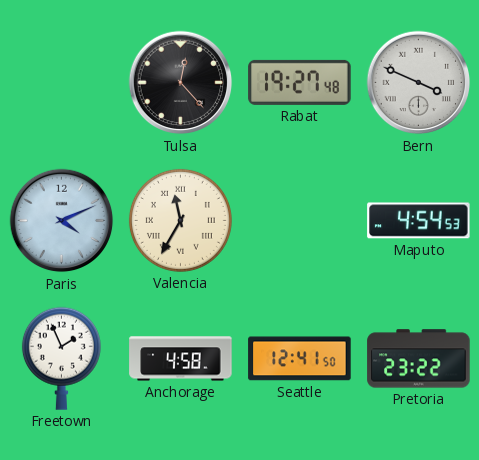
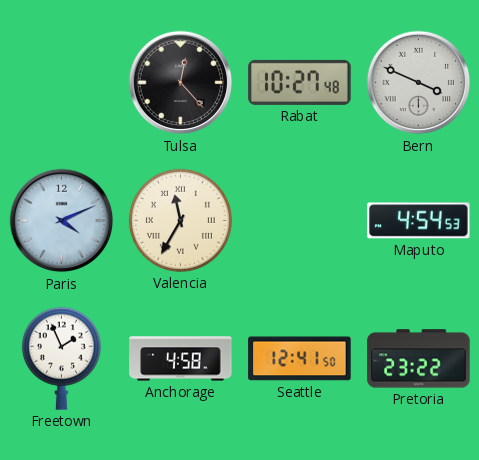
Rabat: 19:27 -> 10:27 (300, 82)
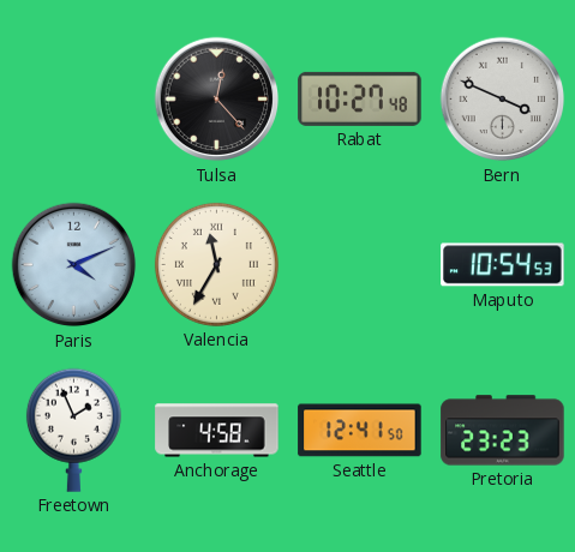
Maputo: 4:54 -> 10:54 (503, 265)
Pretoria: 23:22 -> 23:23 (503, 431)
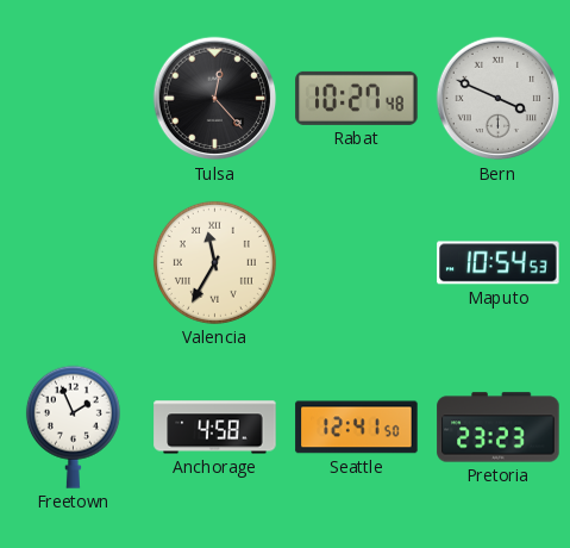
Paris: 4:11 -> none (74, 265)
